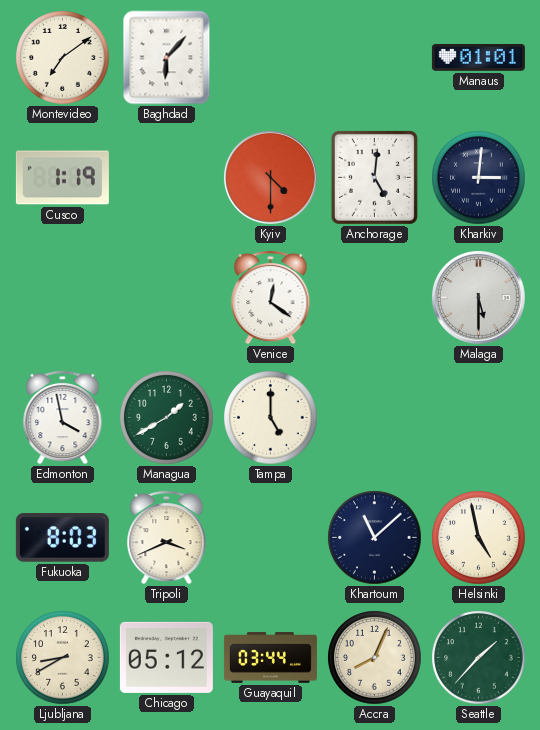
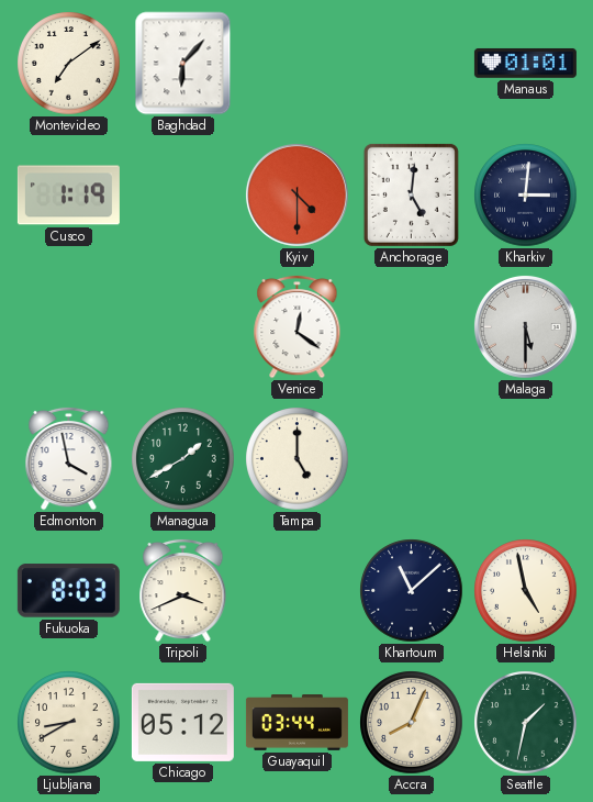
Seattle: 1:37 -> 1:32 (526, 723)
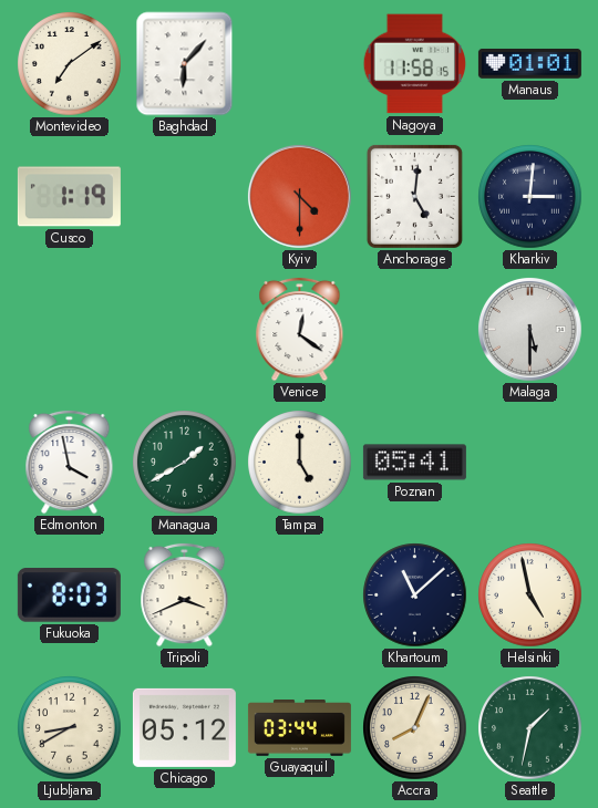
Nagoya: none -> 11:58 (415, 64)
Poznan: none -> 05:41 (414, 463)
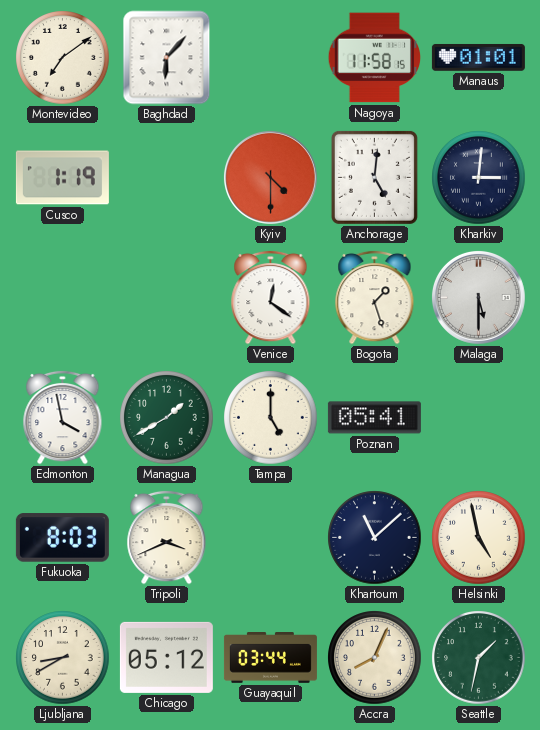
Bogota: none -> 1:27 (375, 297)
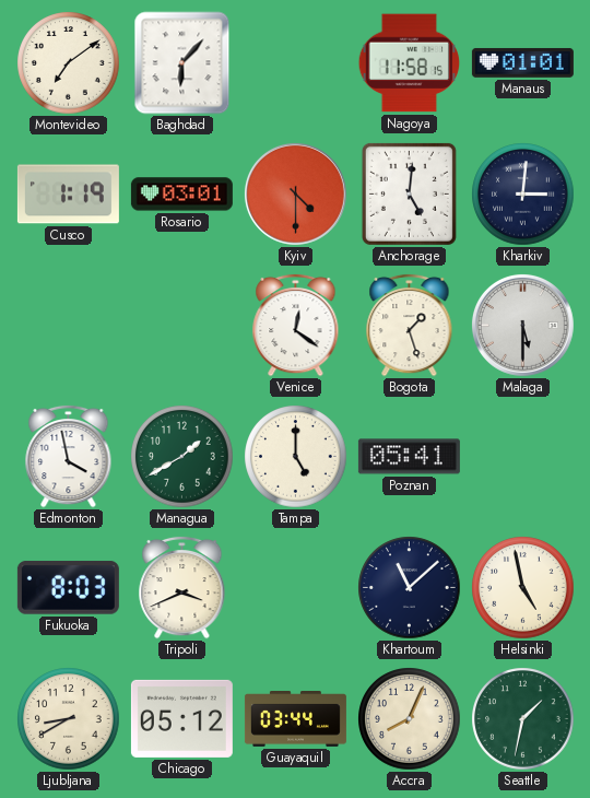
Rosario: none -> 03:01 (181, 195)
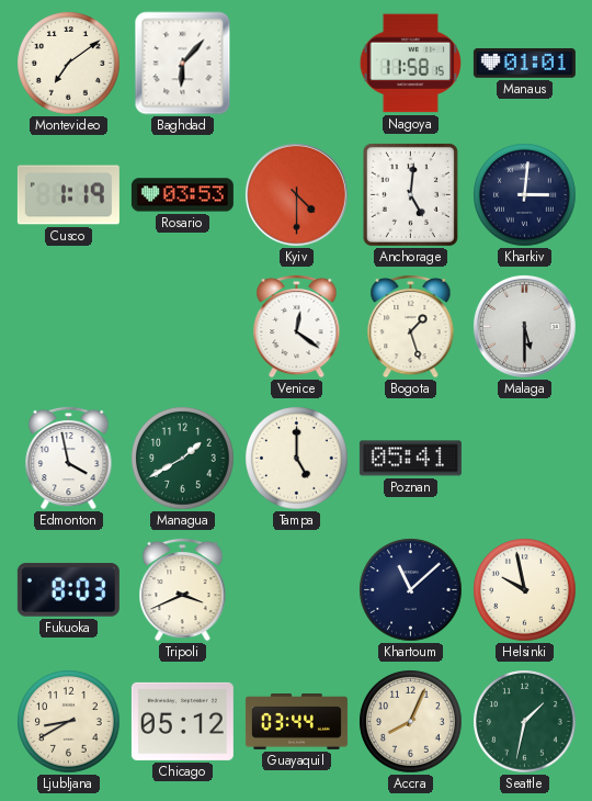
Rosario: 03:01 -> 03:53 (182, 195)
Helsinki: 4:58 -> 9:58 (525, 590)
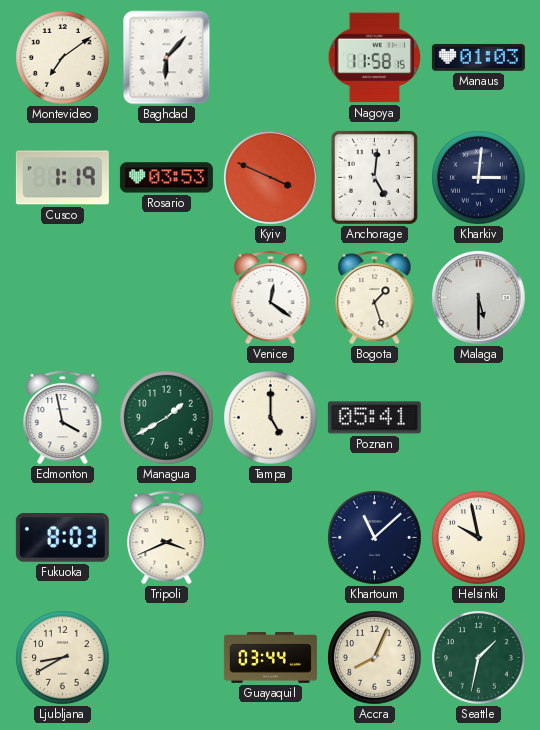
Manaus: 01:01 -> 01:03 (478, 58)
Kyiv: 4:30 -> 3:49 (270, 177)
Chicago: 05:12 -> none (182, 721)
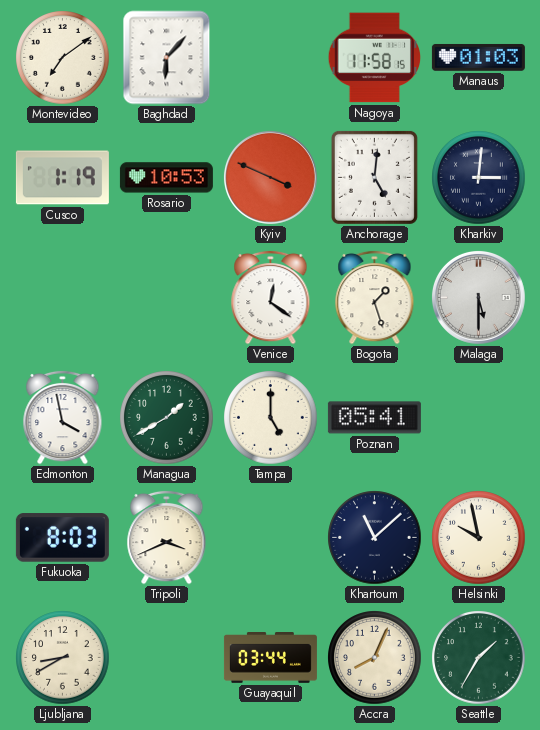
Rosario: 03:53 -> 10:53 (166, 178)
Seattle: 1:32 -> 1:35 (479, 658)
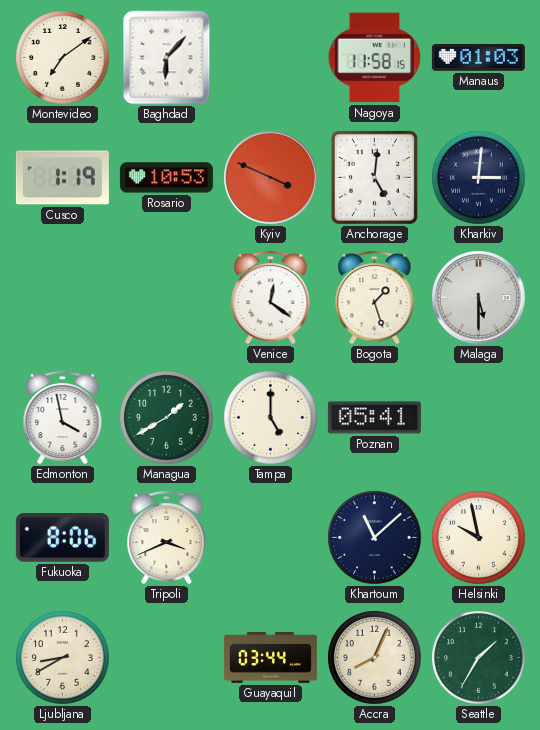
Fukuoka: 8:03 -> 8:06 (62, 538)
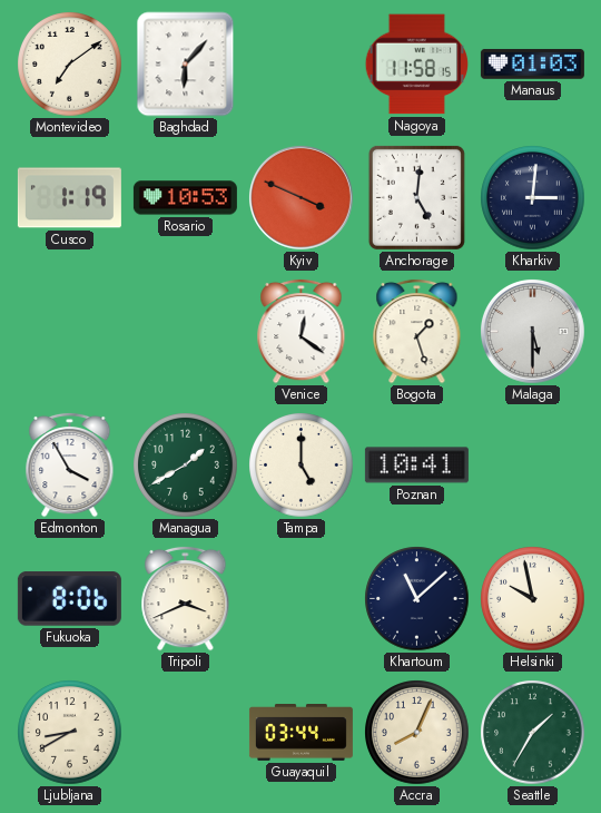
Edmonton: 3:58 -> 3:55 (70, 464)
Poznan: 05:41 -> 10:41 (416, 466)
